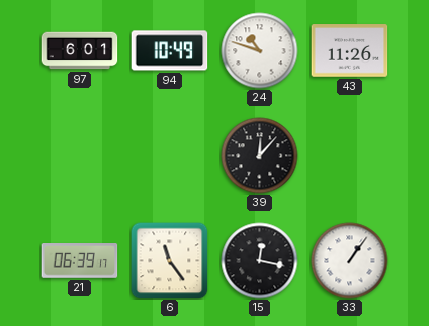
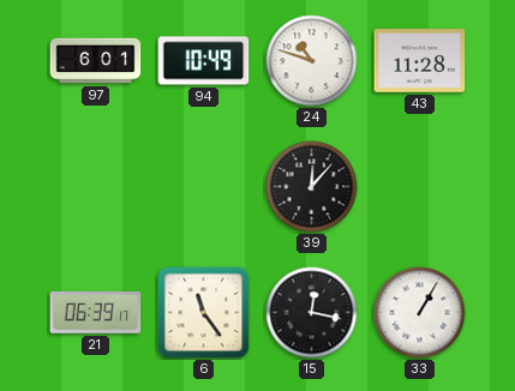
43: 11:26 -> 11:28 (420, 61)
33: 1:06 -> 1:05 (420, 313)
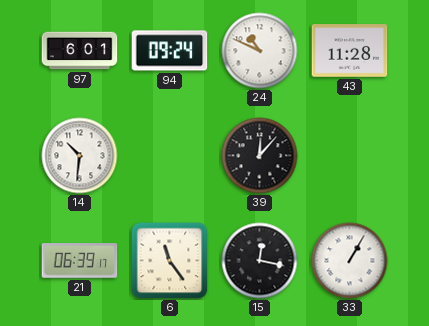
94: 10:49 -> 09:24 (170, 51)
24: 10:48 -> 10:49 (260, 51)
14: none -> 10:31 (80, 156)
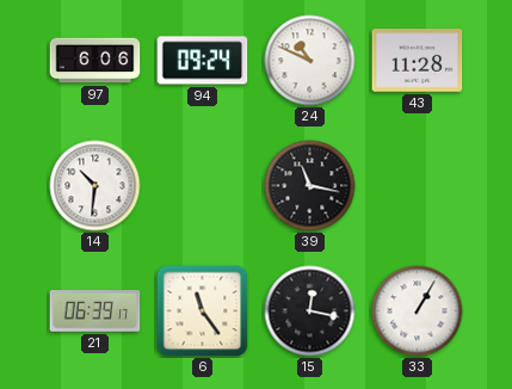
97: 6:01 -> 6:06 (95, 61)
39: 12:07 -> 11:17 (310, 186)
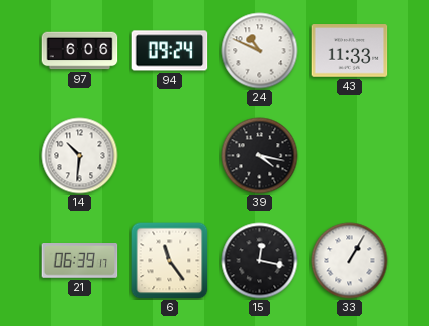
43: 11:28 -> 11:33 (350, 51)
39: 11:17 -> 4:17 (260, 156)
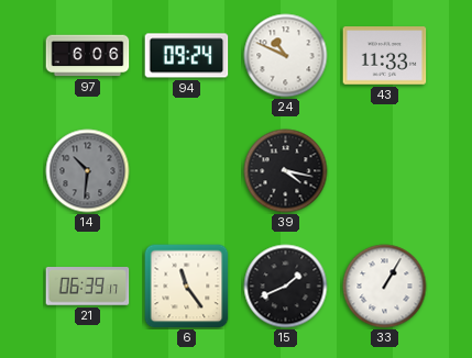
14 dial: white -> grey (88, 171)
15: 12:17 -> 1:41 (286, 287)
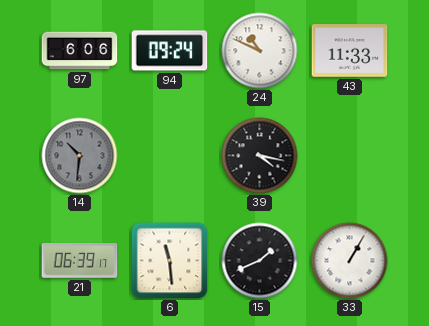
6: 11:24 -> 11:29 (170, 261)
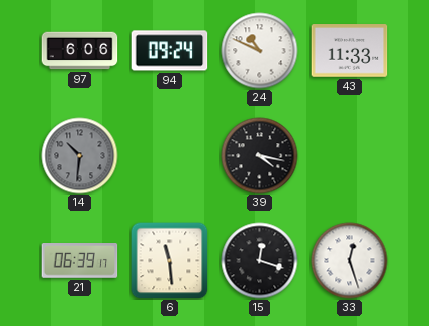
15: 1:41 -> 12:18 (260, 261)
33: 1:05 -> 12:27 (350, 261)
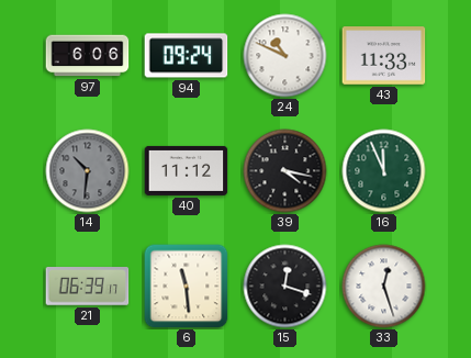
40: none -> 11:12 (187, 170)
16: none -> 11:56 (384, 171)
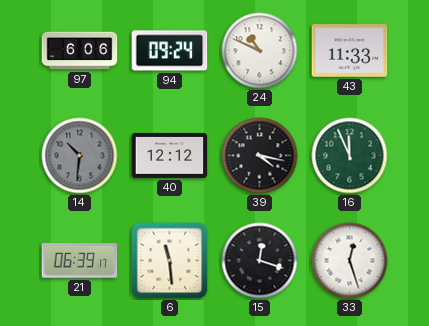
40: 11:12 -> 12:12 (170, 155)
